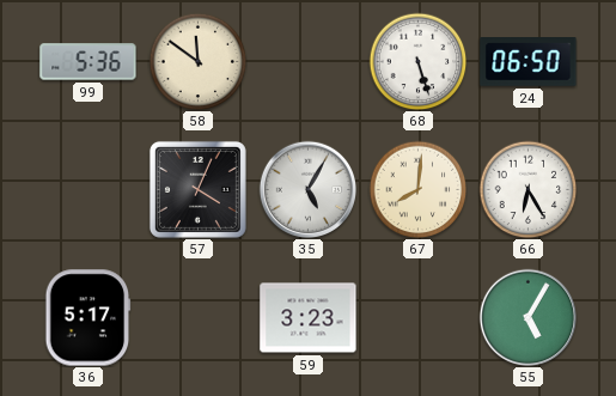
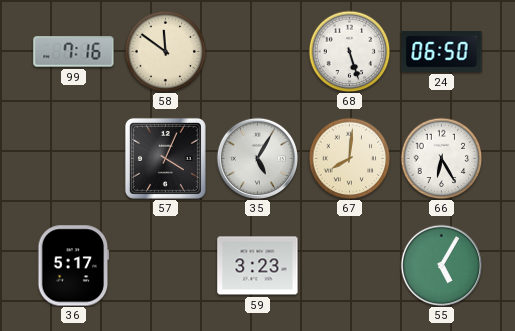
99: 5:36 -> 7:16 (74, 52)
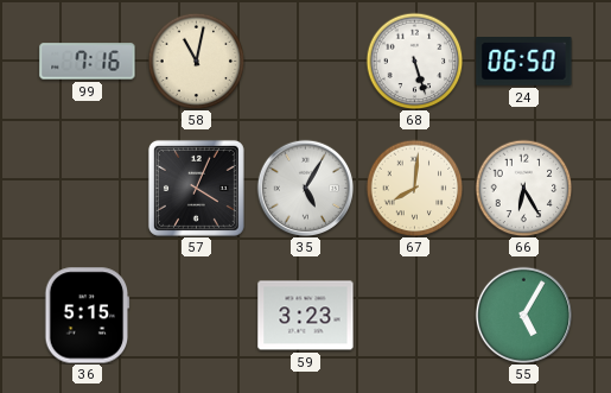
58: 11:51 -> 11:02 (196, 61)
36: 5:17 -> 5:15 (88, 316)
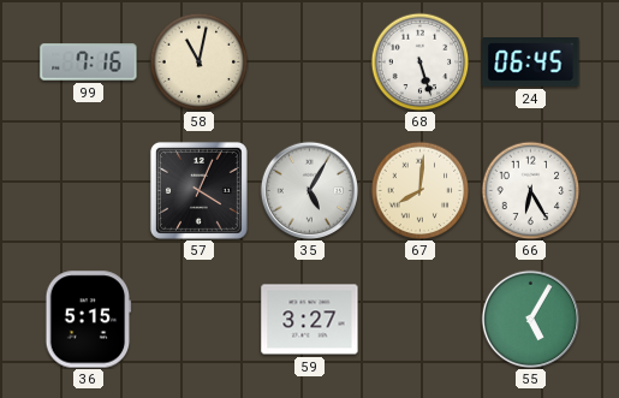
24: 06:50 -> 06:45 (531, 63)
59: 3:23 -> 3:27 (310, 320)
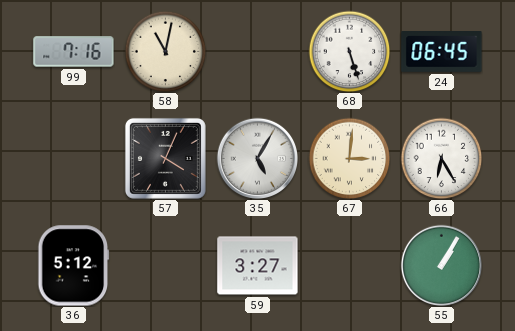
67: 8:01 -> 3:01 (349, 158)
36: 5:15 -> 5:12 (74, 266)
55: 5:05 -> 1:05 (441, 265)
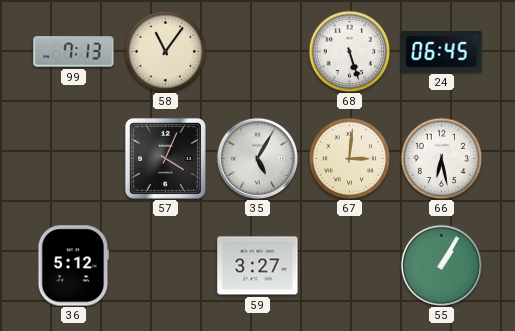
99: 7:16 -> 7:13 (74, 52)
58: 11:02 -> 11:06 (165, 51)
66: 6:25 -> 6:28 (441, 158)
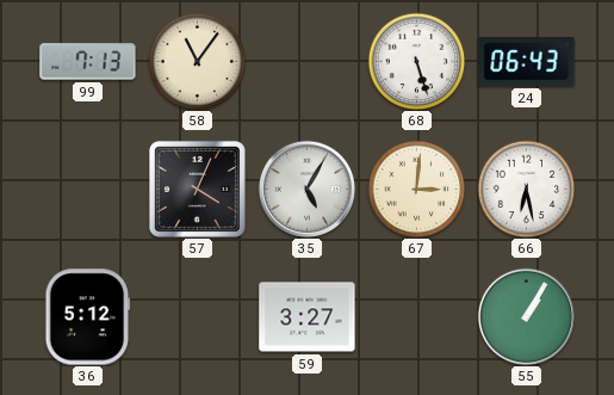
24: 06:45 -> 06:43 (527, 62)
